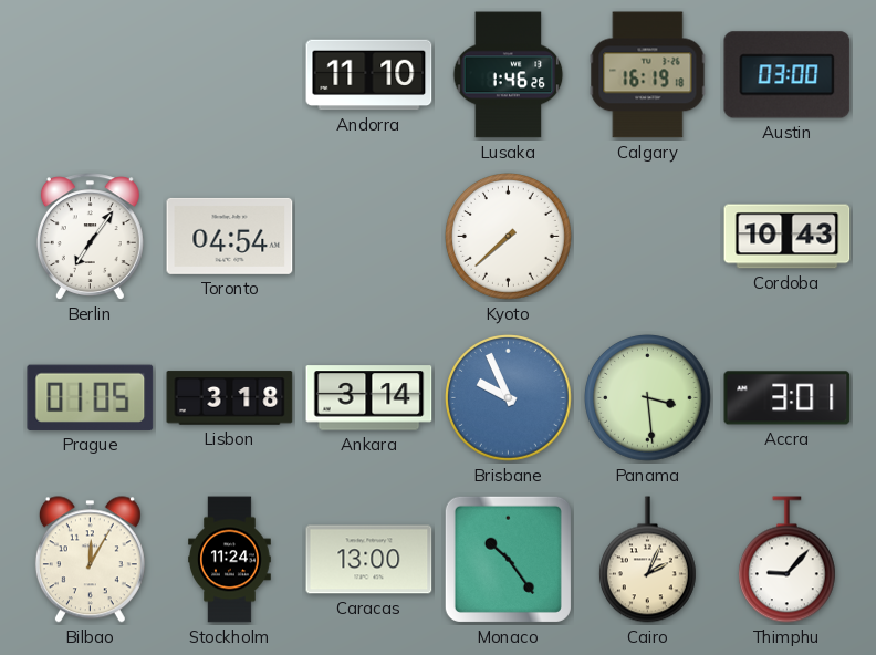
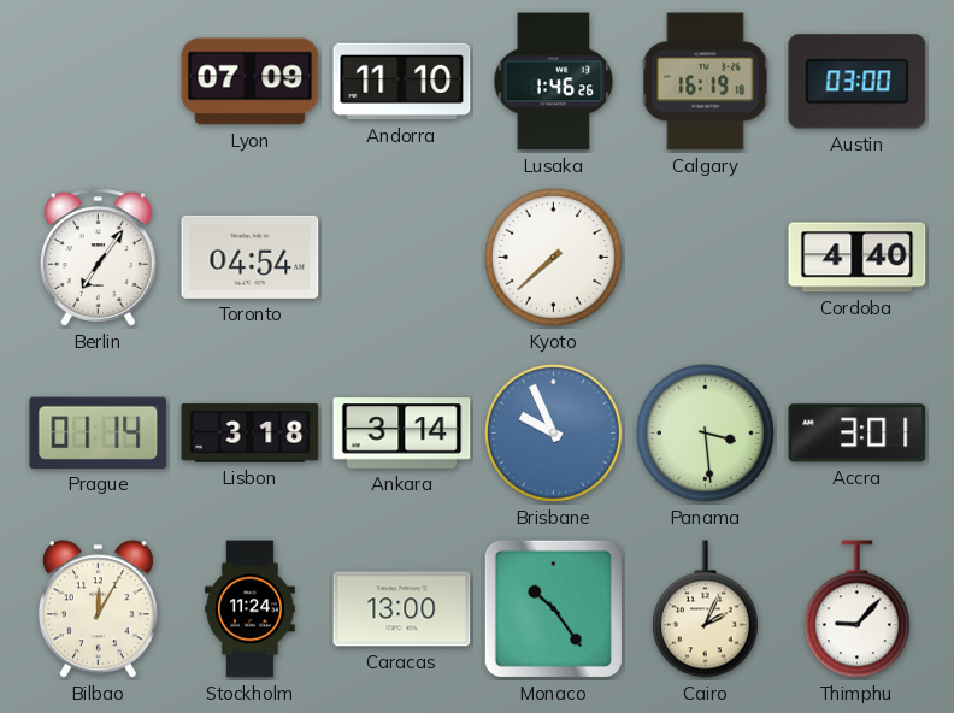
Lyon: none -> 07:09 (251, 82)
Cordoba: 10:43 -> 4:40 (858, 258)
Prague: 01:05 -> 01:14 (99, 432)
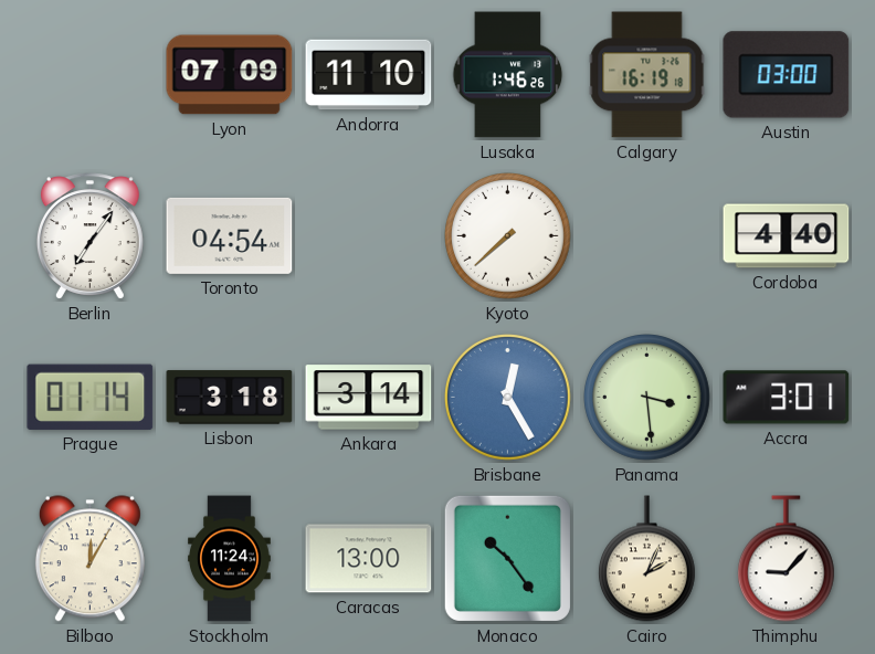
Brisbane: 9:56 -> 12:25 (508, 398)
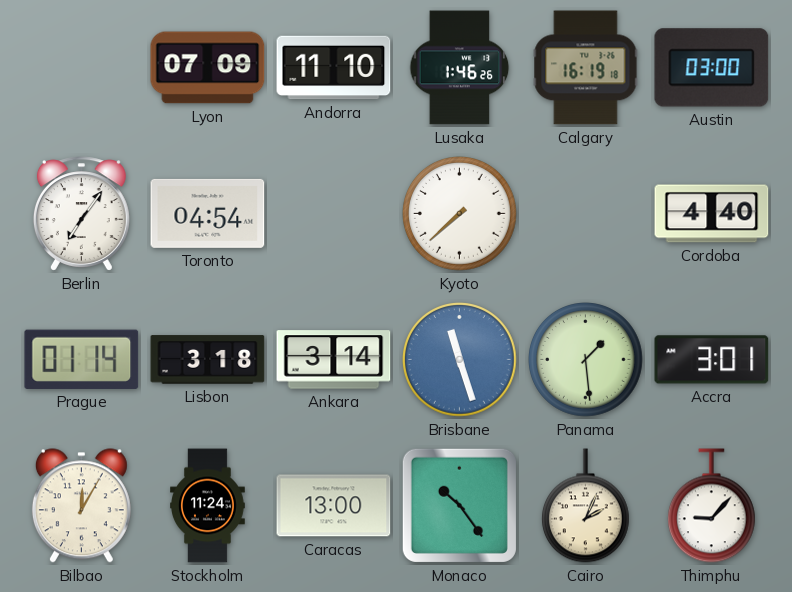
Brisbane: 12:25 -> 11:27 (460, 360)
Panama: 3:29 -> 1:29 (586, 360)
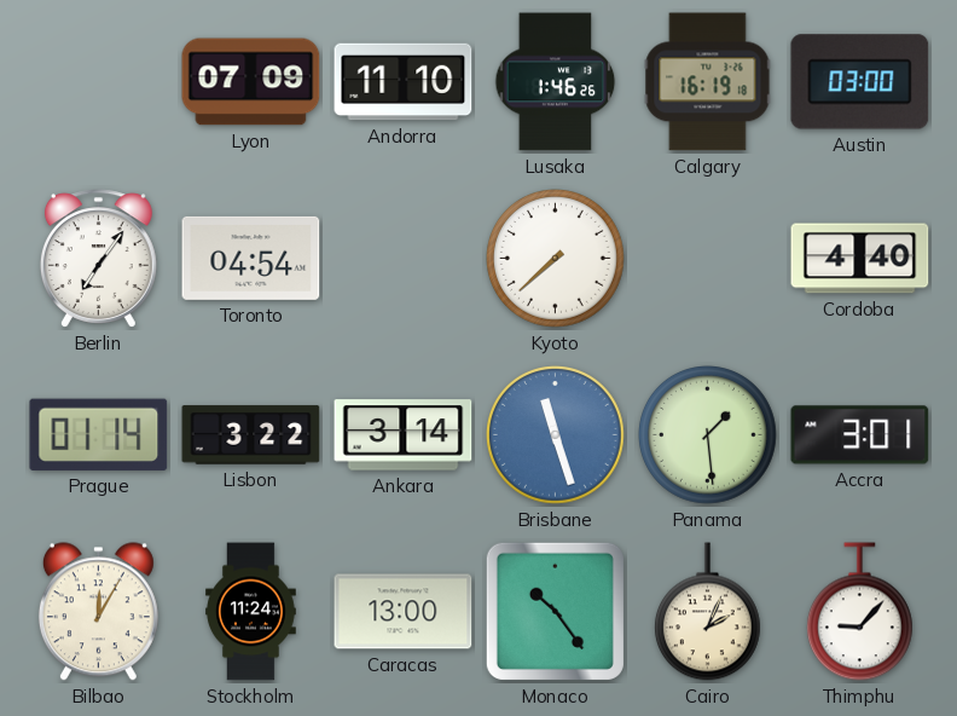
Lisbon: 3:18 -> 3:22 (251, 435)
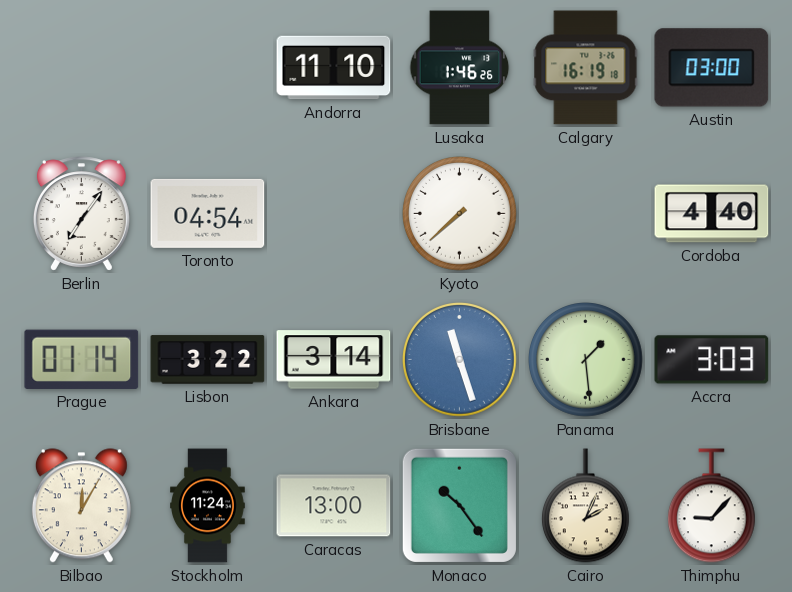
Lyon: 07:09 -> none (251, 82)
Accra: 3:01 -> 3:03 (712, 360)
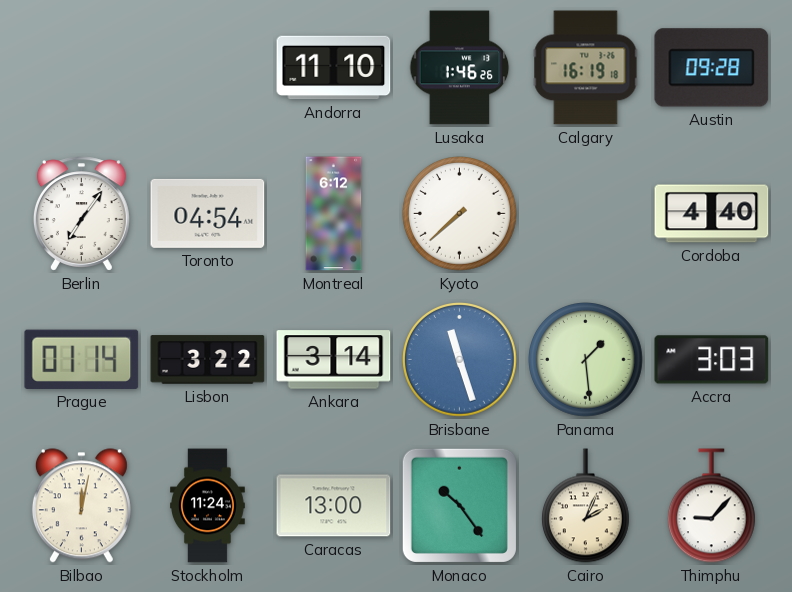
Austin: 03:00 -> 09:28 (712, 68)
Montreal: none -> 6:12 (334, 214)
Bilbao: 12:05 -> 12:02 (81, 506)
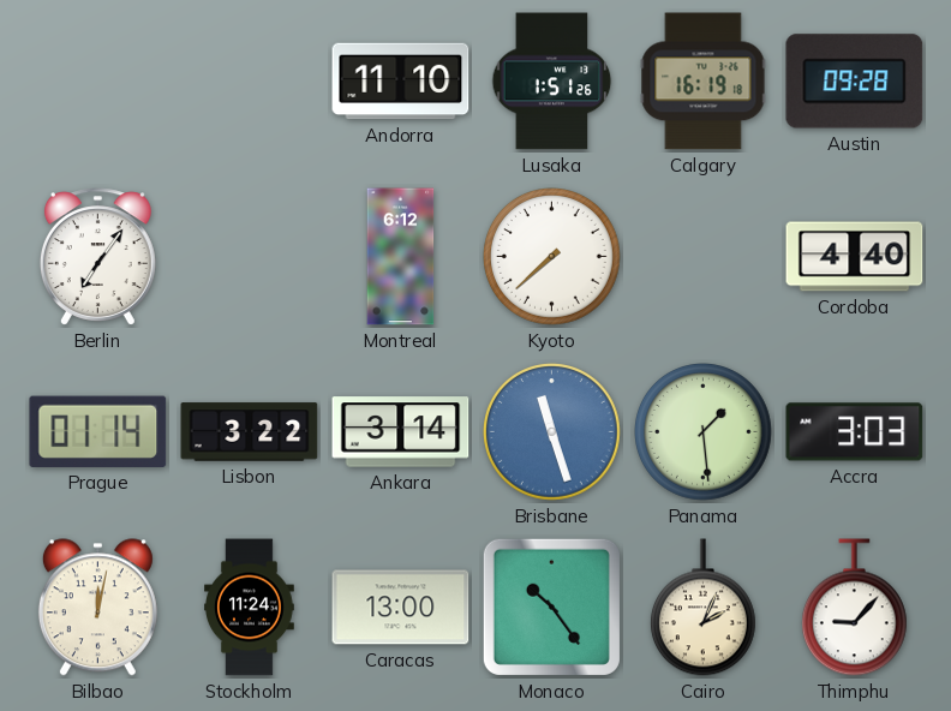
Lusaka: 1:46 -> 1:51 (552, 82)
Toronto: 04:54 -> none (208, 213)
